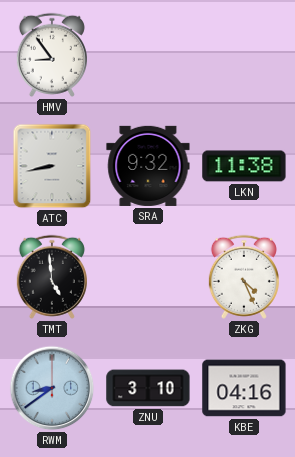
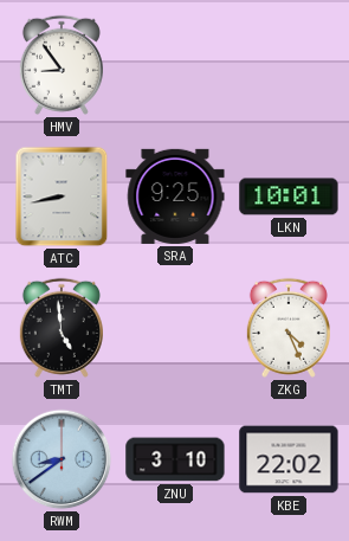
SRA: 9:32 -> 9:25 (175, 197)
LKN: 11:38 -> 10:01 (289, 197)
KBE: 04:16 -> 22:02 (289, 459)
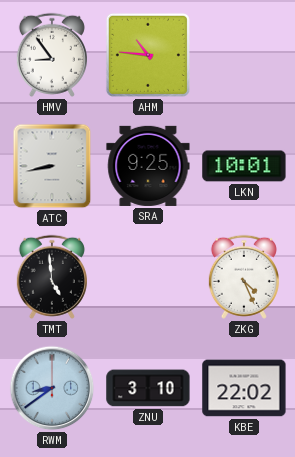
AHM: none -> 10:46 (148, 55)
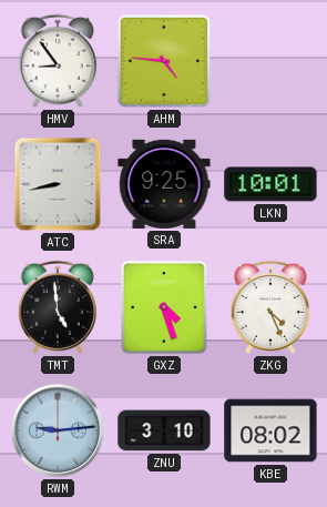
AHM: 10:46 -> 4:46 (164, 61)
GXZ: none -> 4:27 (164, 307)
RWM: 8:39 -> 9:14 (58, 430)
KBE: 22:02 -> 08:02 (270, 430)
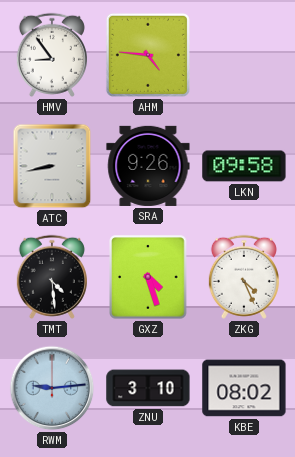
SRA: 9:25 -> 9:26 (148, 166)
LKN: 10:01 -> 09:58 (244, 166)
TMT: 4:59 -> 4:29 (52, 277)
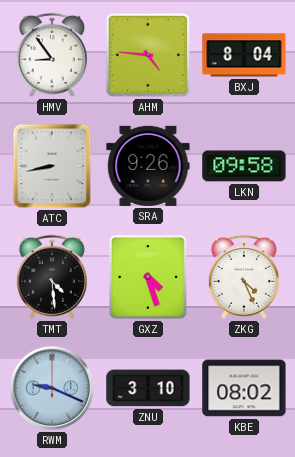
BXJ: none -> 8:04 (244, 55)
RWM: 9:14 -> 9:19 (52, 388)
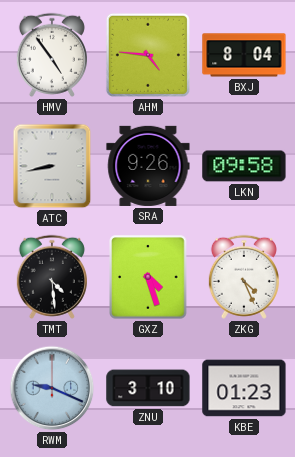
HMV: 8:54 -> 4:54 (52, 55)
KBE: 08:02 -> 01:23 (244, 388)
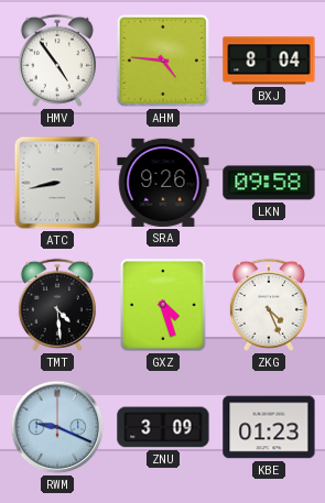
ZNU: 3:10 -> 3:09 (163, 427)
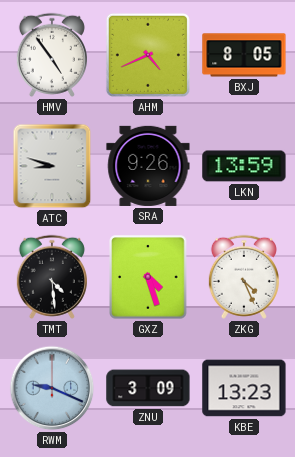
AHM: 4:46 -> 4:41 (148, 55)
BXJ: 8:04 -> 8:05 (244, 55)
ATC: 8:43 -> 8:48 (52, 166)
LKN: 09:58 -> 13:59 (244, 166)
KBE: 01:23 -> 13:23 (244, 388)
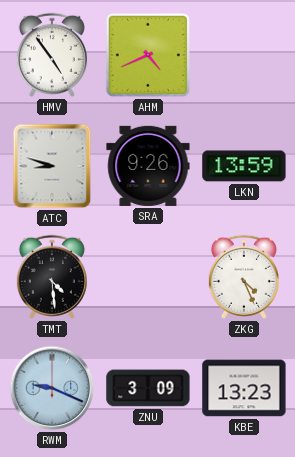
BXJ: 8:05 -> none (244, 55)
GXZ: 4:27 -> none (148, 277)
